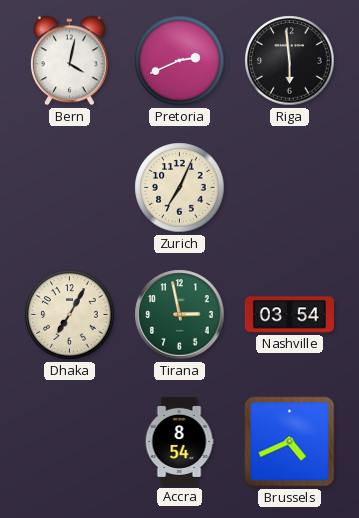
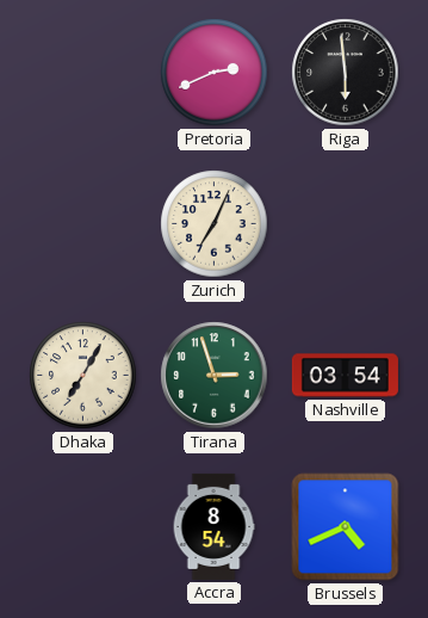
Bern: 4:02 -> none (70, 61)
Tirana: 2:58 -> 2:57 (215, 376)
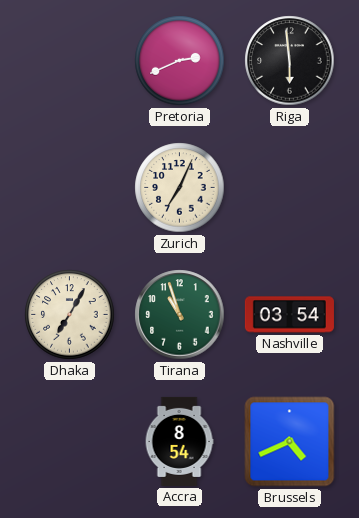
Tirana: 2:57 -> 10:57 (180, 315)
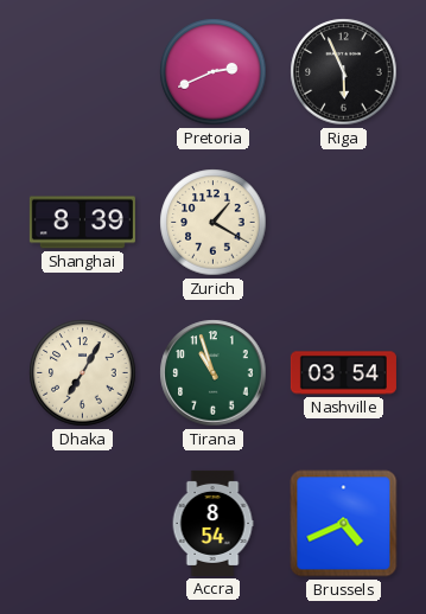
Riga: 5:59 -> 5:56 (344, 72)
Shanghai: none -> 8:39 (82, 223)
Zurich: 7:04 -> 1:20 (214, 223)
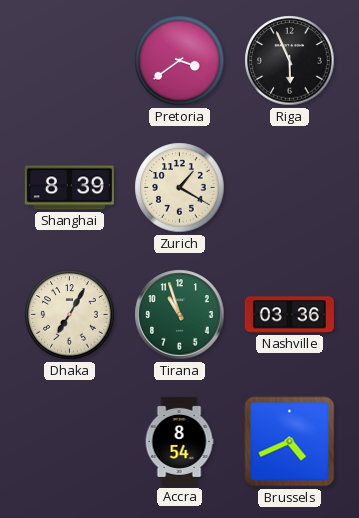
Pretoria: 2:41 -> 3:39 (180, 61)
Nashville: 03:54 -> 03:36 (289, 315)
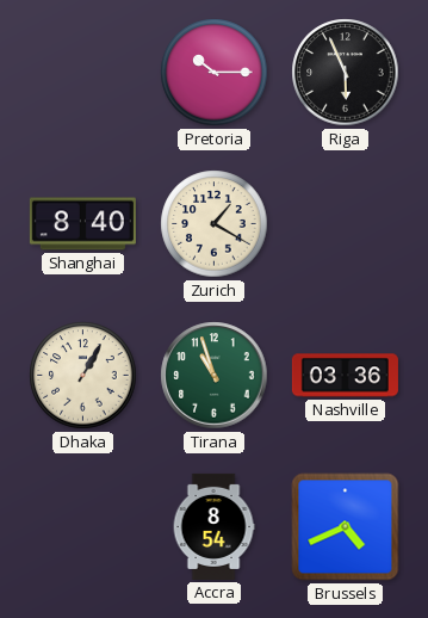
Pretoria: 3:39 -> 10:15 (215, 73)
Shanghai: 8:39 -> 8:40 (82, 224)
Dhaka: 7:05 -> 1:05 (83, 376)
